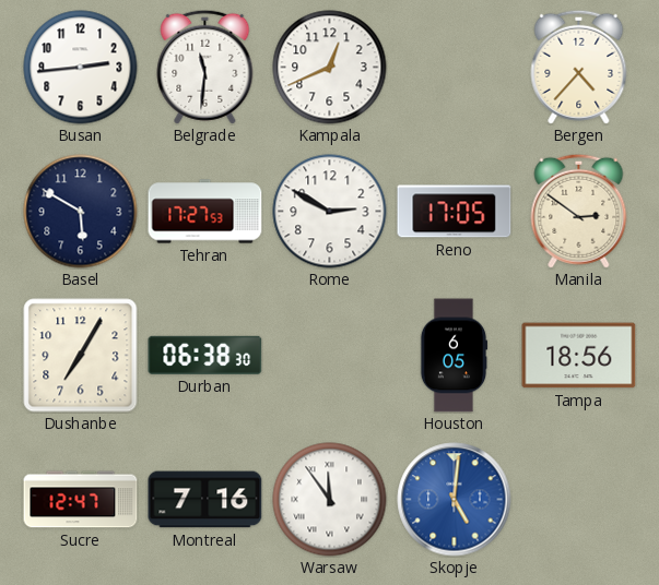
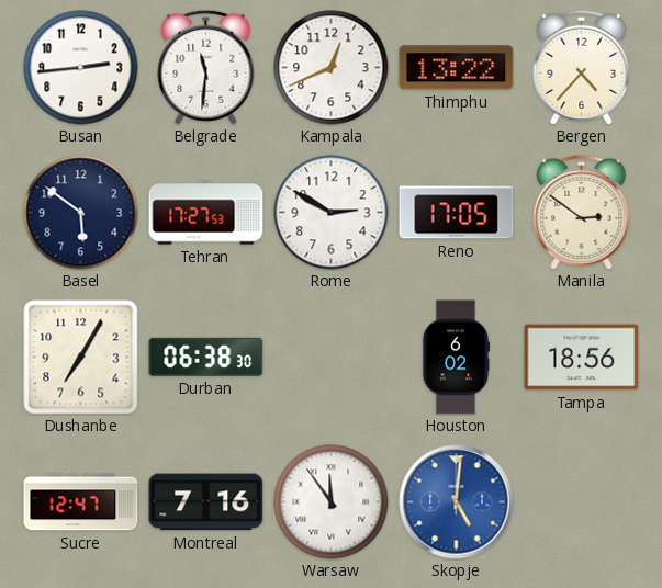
Thimphu: none -> 13:22 (457, 68)
Basel: 5:50 -> 5:51 (81, 213)
Houston: 6:05 -> 6:02 (456, 358)
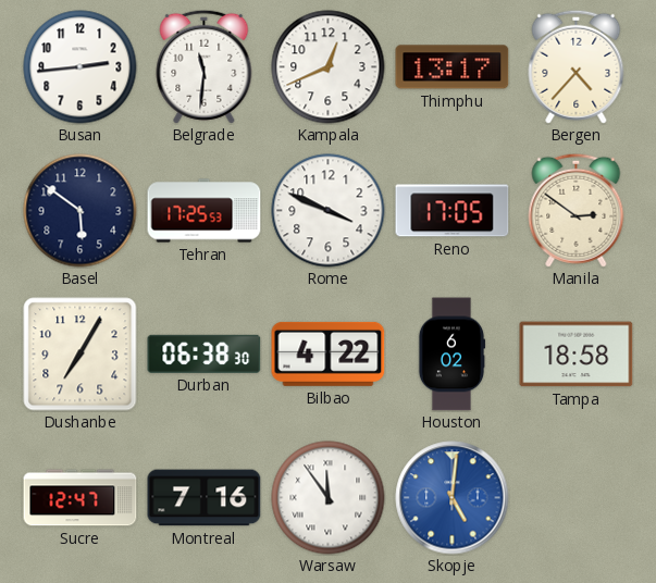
Thimphu: 13:22 -> 13:17 (453, 67)
Tehran: 17:27 -> 17:25 (205, 211)
Rome: 2:50 -> 3:49 (329, 211)
Bilbao: none -> 4:22 (329, 353)
Tampa: 18:56 -> 18:58 (577, 355)
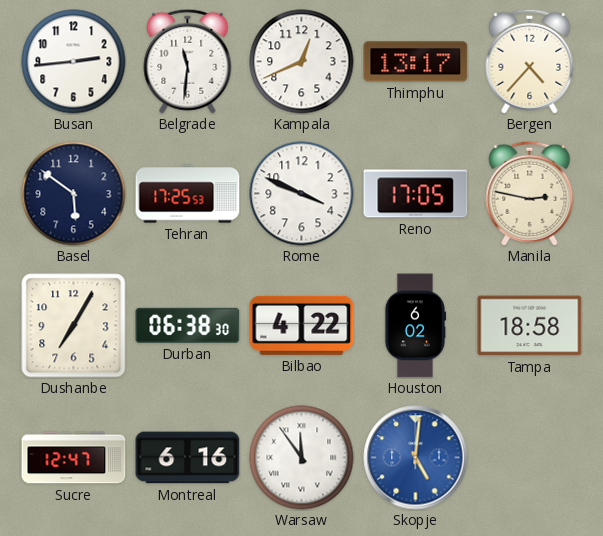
Manila: 2:51 -> 2:47 (530, 193)
Montreal: 7:16 -> 6:16 (188, 458)
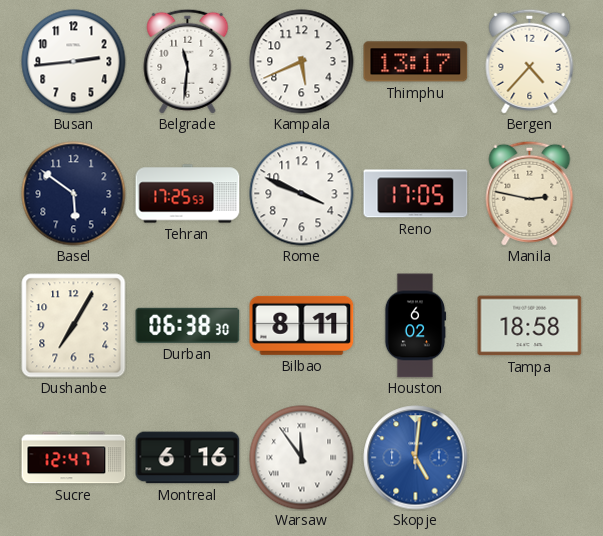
Kampala: 12:41 -> 5:41 (302, 62)
Bilbao: 4:22 -> 8:11 (302, 325)
